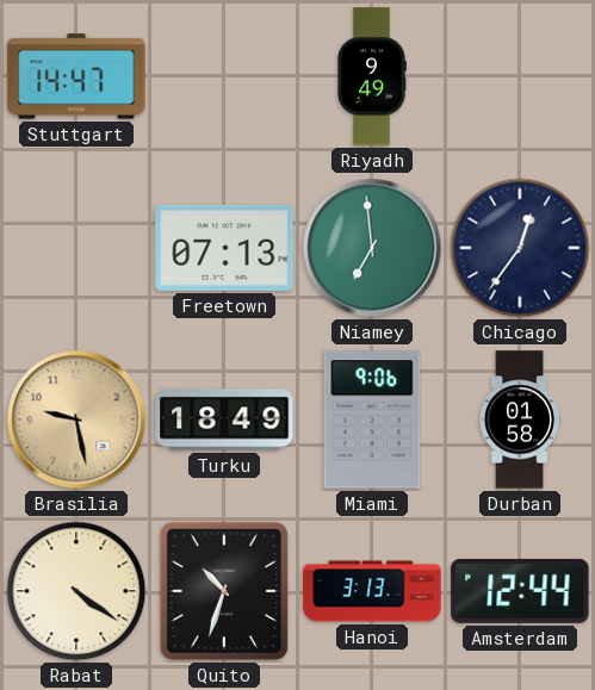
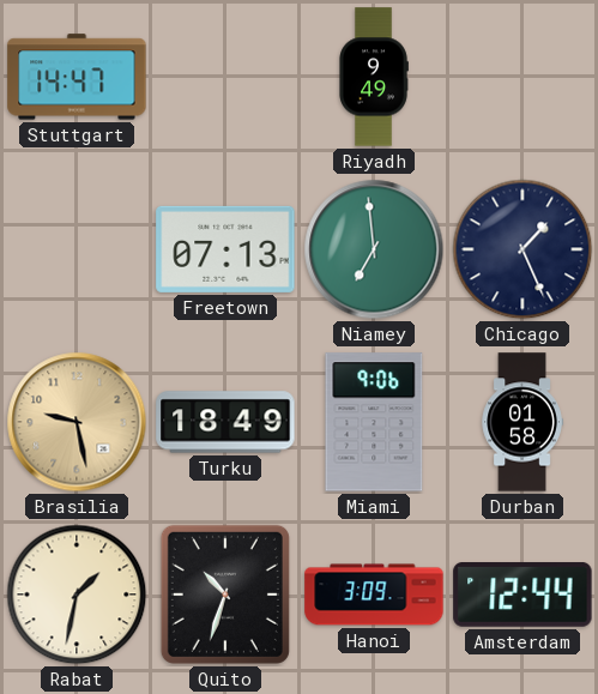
Chicago: 12:36 -> 1:26 (523, 249)
Rabat: 4:21 -> 1:32 (77, 595)
Hanoi: 3:13 -> 3:09 (374, 595)
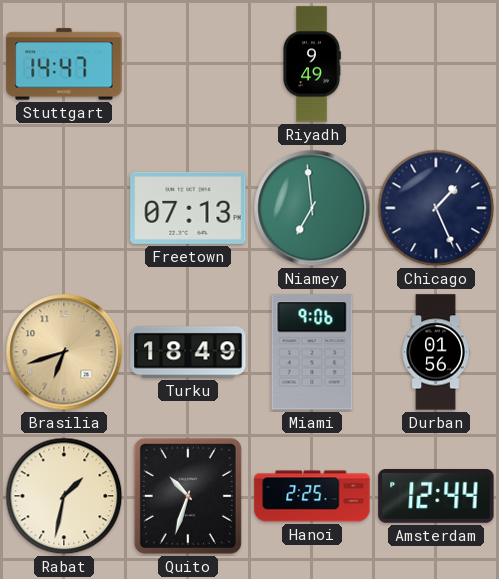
Brasilia: 9:28 -> 6:42 (64, 352)
Durban: 01:58 -> 01:56 (436, 352)
Hanoi: 3:09 -> 2:25 (312, 496)
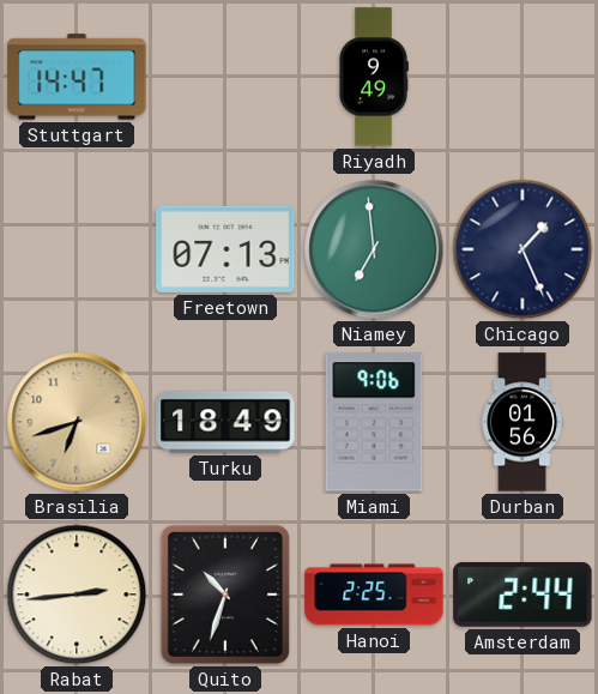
Rabat: 1:32 -> 2:44 (77, 595)
Amsterdam: 12:44 -> 2:44 (523, 596)
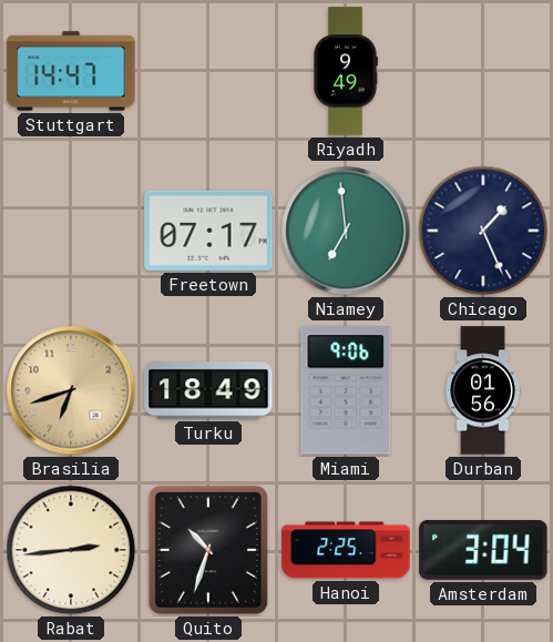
Freetown: 07:13 -> 07:17 (208, 231)
Amsterdam: 2:44 -> 3:04 (483, 551)
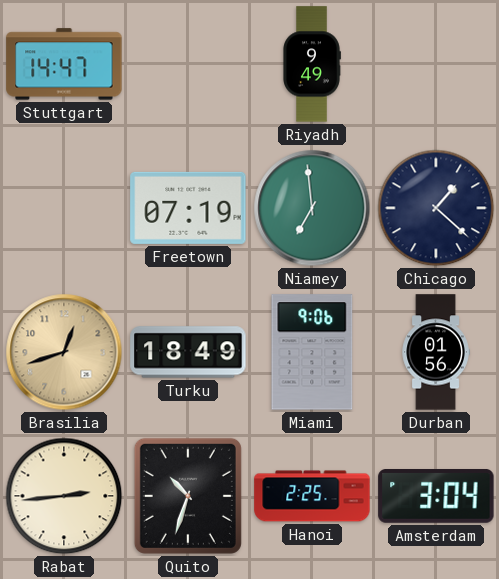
Freetown: 07:17 -> 07:19 (188, 208)
Chicago: 1:26 -> 1:22 (436, 208)
Brasilia: 6:42 -> 12:42 (64, 352)
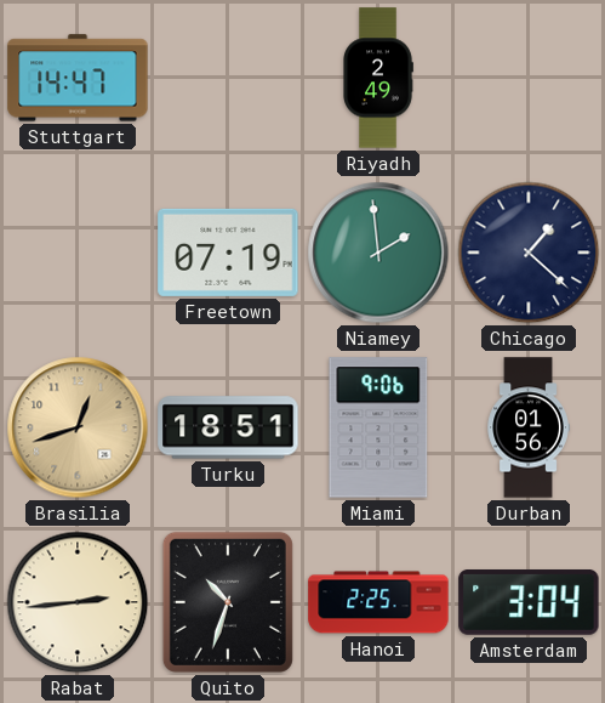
Riyadh: 9:49 -> 2:49 (378, 78)
Niamey: 6:59 -> 1:59 (378, 253)
Turku: 18:49 -> 18:51 (228, 427)
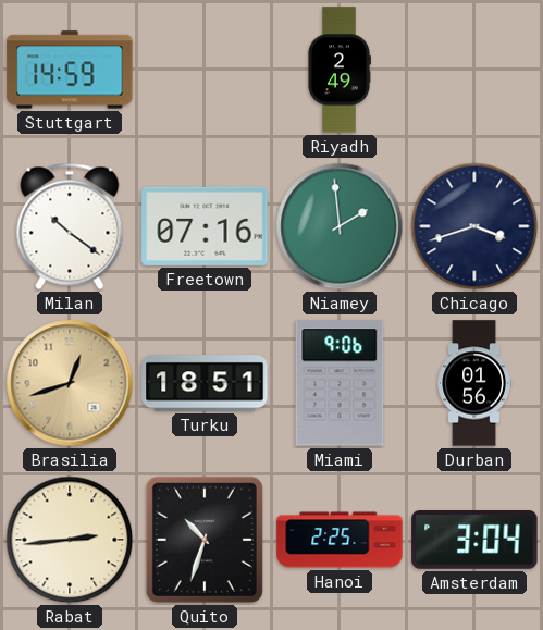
Stuttgart: 14:47 -> 14:59 (70, 70)
Milan: none -> 10:21 (70, 226)
Freetown: 07:19 -> 07:16 (205, 226)
Chicago: 1:22 -> 3:42 (474, 226)
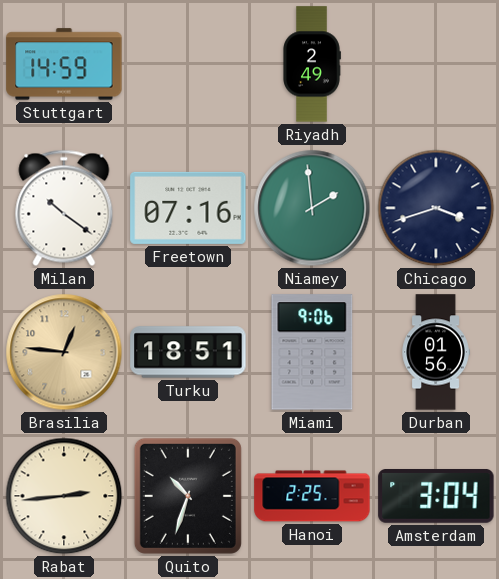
Brasilia: 12:42 -> 12:46 (64, 352)
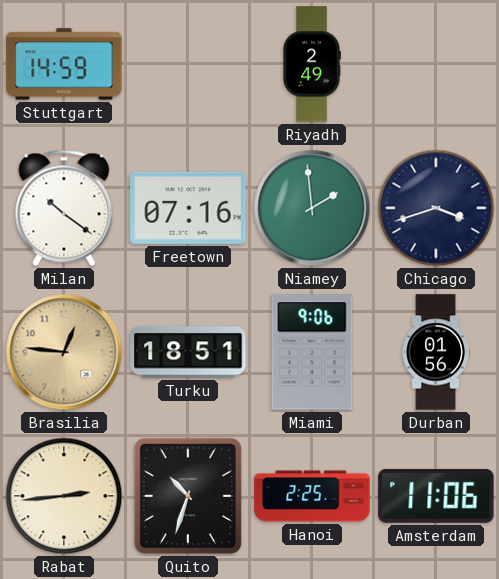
Amsterdam: 3:04 -> 11:06 (436, 497)
